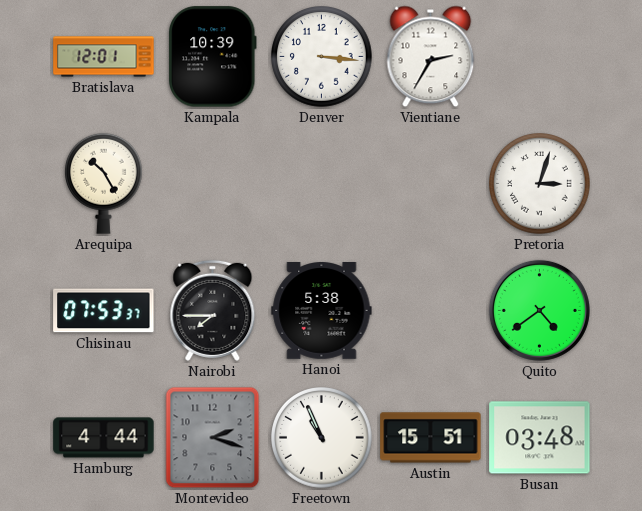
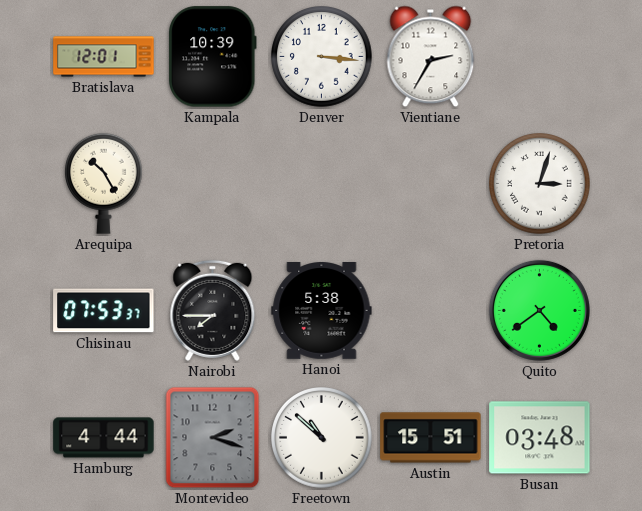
Freetown: 10:56 -> 10:52 (322, 438)
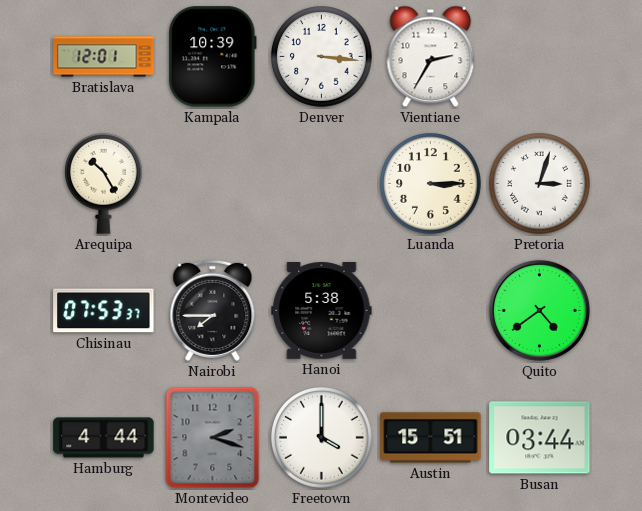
Luanda: none -> 3:15 (431, 184)
Freetown: 10:52 -> 4:00 (322, 438)
Busan: 03:48 -> 03:44 (540, 438)
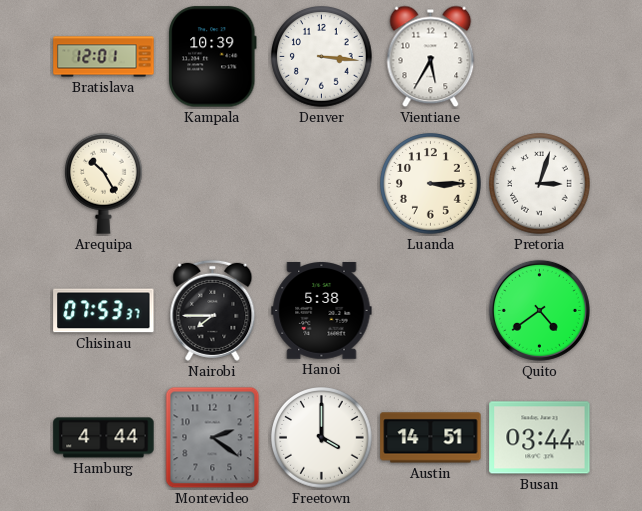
Vientiane: 2:35 -> 5:35 (431, 57)
Montevideo: 2:18 -> 2:21 (213, 438)
Austin: 15:51 -> 14:51 (431, 438)
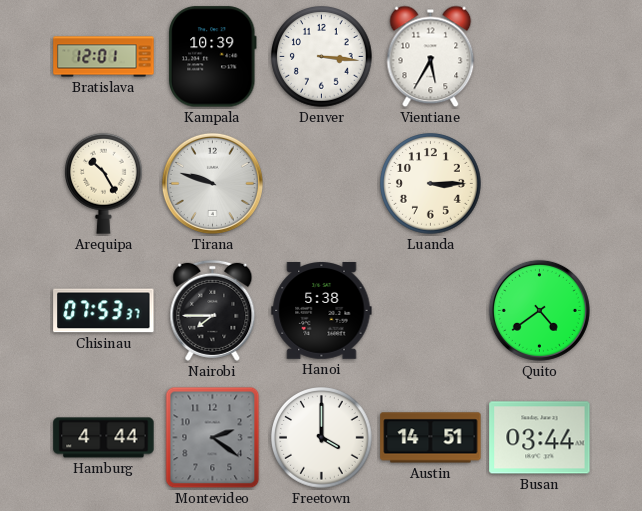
Tirana: none -> 9:48 (212, 183)
Pretoria: 3:03 -> none (540, 184)
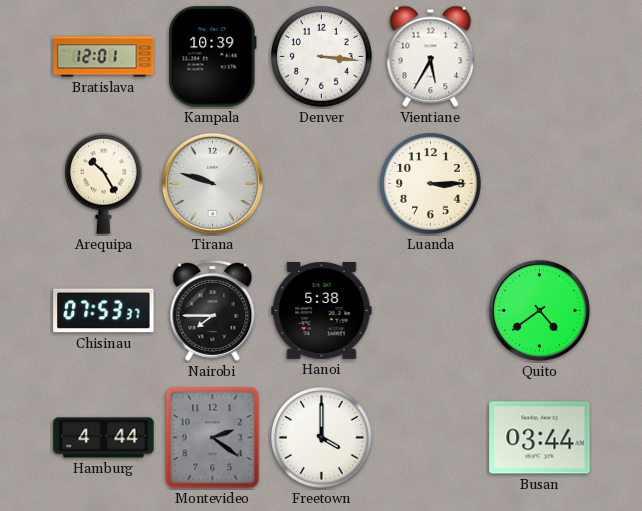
Austin: 14:51 -> none (431, 438)
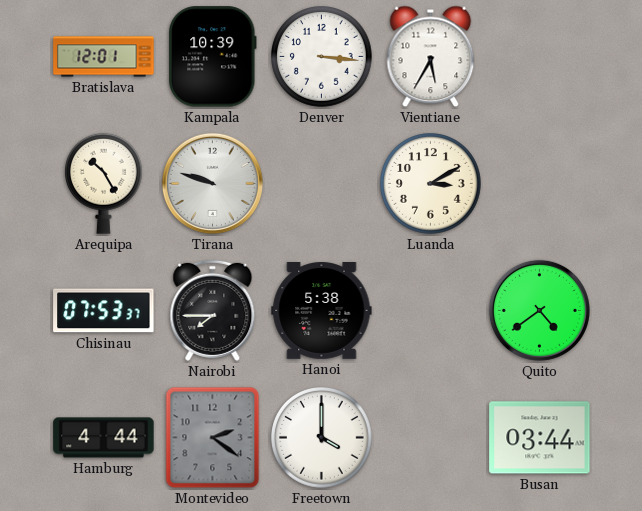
Luanda: 3:15 -> 3:10 (431, 184)
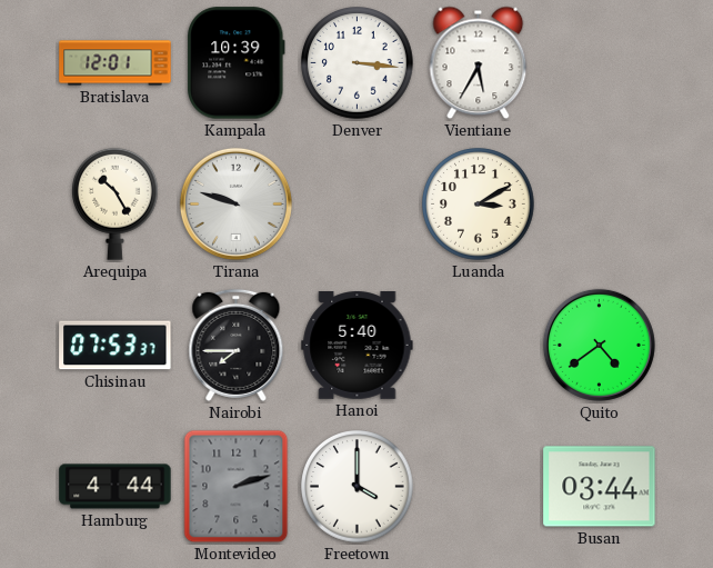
Hanoi: 5:38 -> 5:40 (358, 346)
Montevideo: 2:21 -> 2:12 (237, 487)
